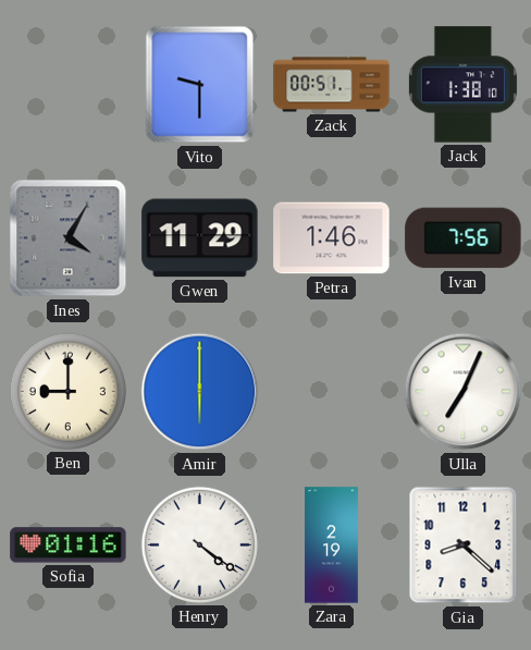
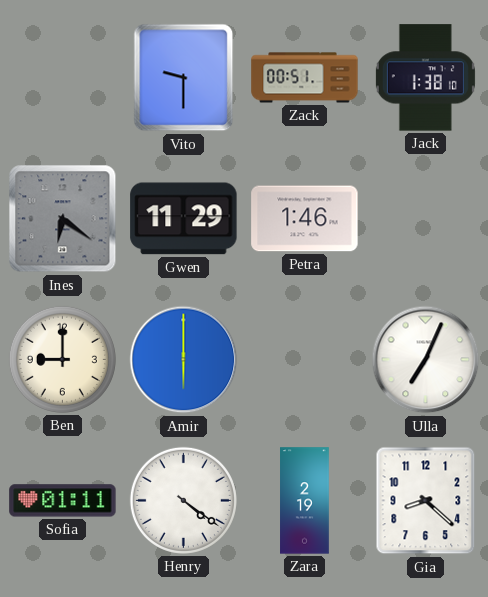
Ines: 4:05 -> 6:21 (63, 219)
Ivan: 7:56 -> none (464, 238)
Sofia: 01:16 -> 01:11 (63, 501)
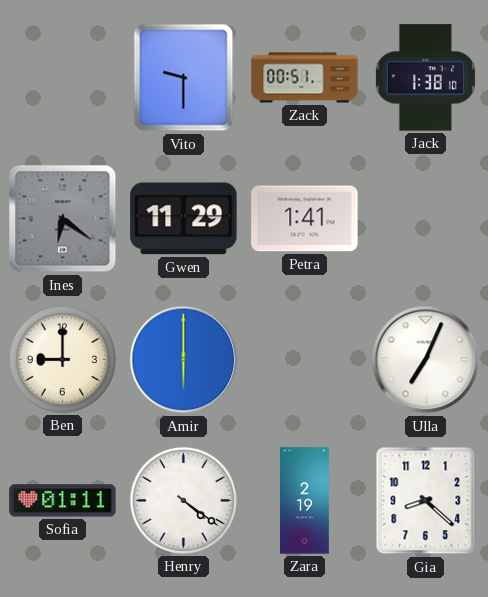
Petra: 1:46 -> 1:41 (305, 219)
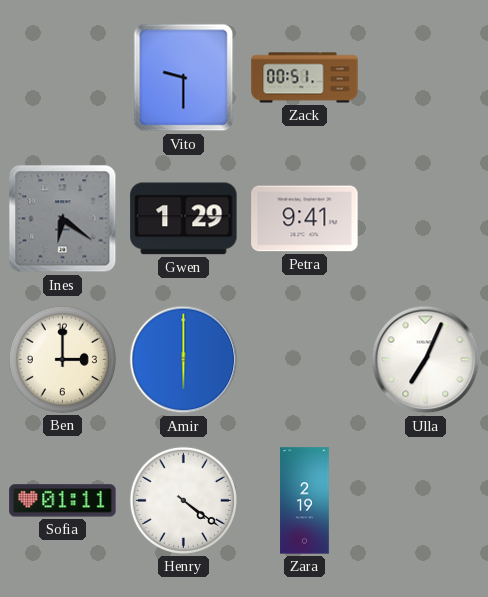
Jack: 1:38 -> none (425, 78)
Gwen: 11:29 -> 1:29 (184, 219)
Petra: 1:41 -> 9:41 (305, 219)
Ben: 9:00 -> 3:00 (62, 359)
Gia: 8:22 -> none (426, 501)
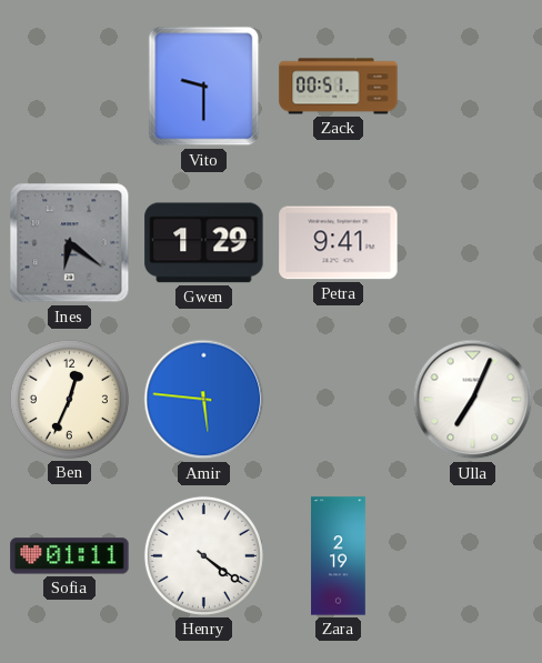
Ben: 3:00 -> 12:34 (69, 399)
Amir: 6:00 -> 5:46 (204, 400)
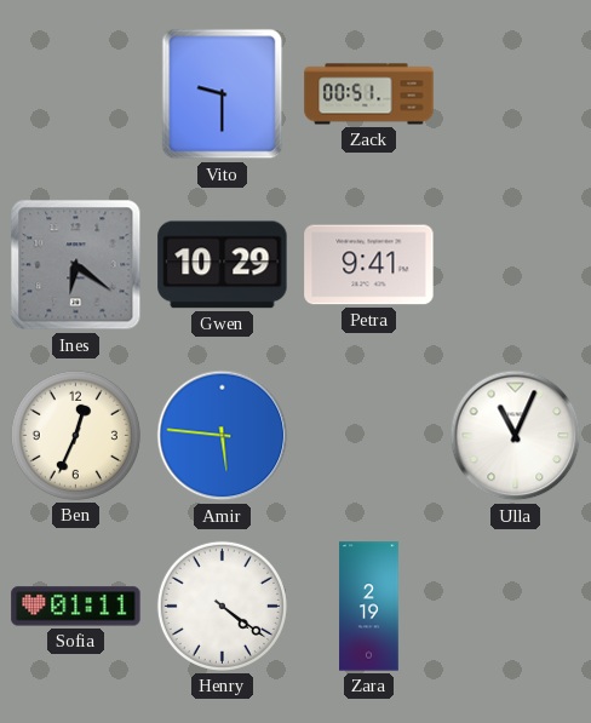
Gwen: 1:29 -> 10:29 (223, 265)
Ulla: 7:04 -> 11:04 (516, 436)
